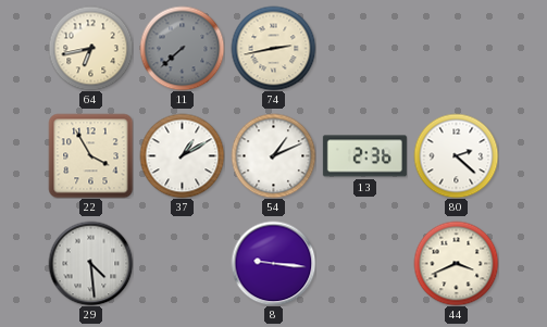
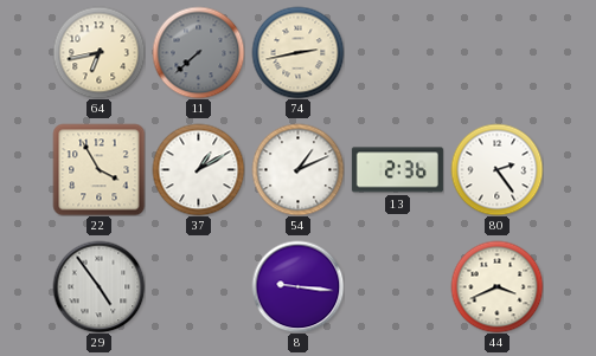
80: 2:22 -> 2:24 (496, 169)
29: 4:29 -> 4:54 (98, 286)
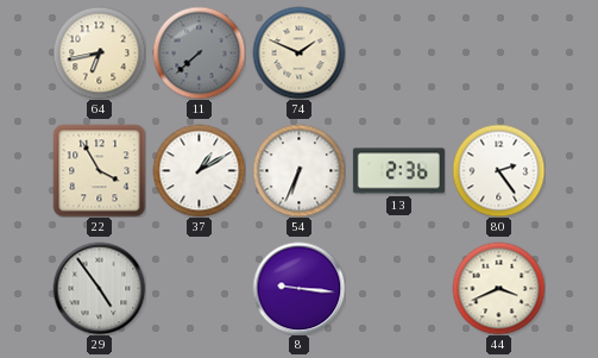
74: 2:43 -> 1:49 (298, 52)
54: 1:11 -> 6:34 (298, 170)
